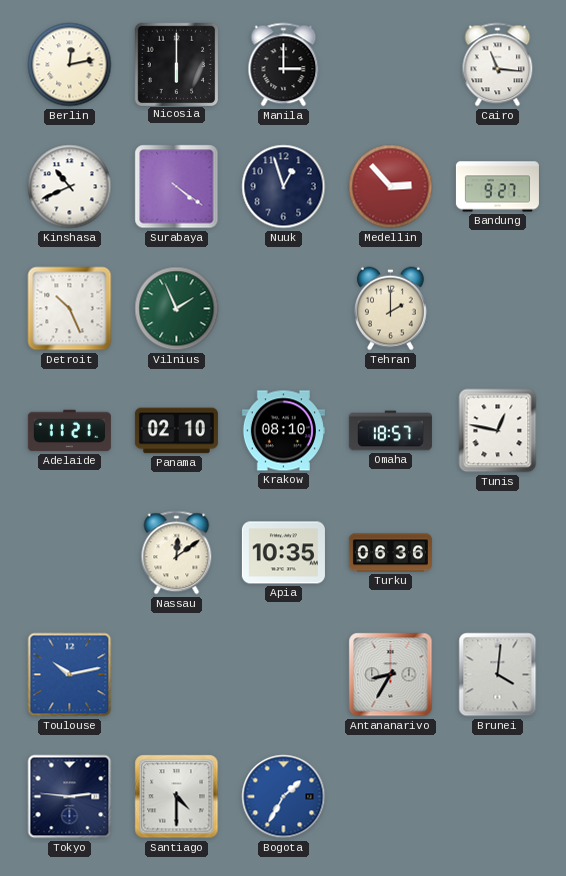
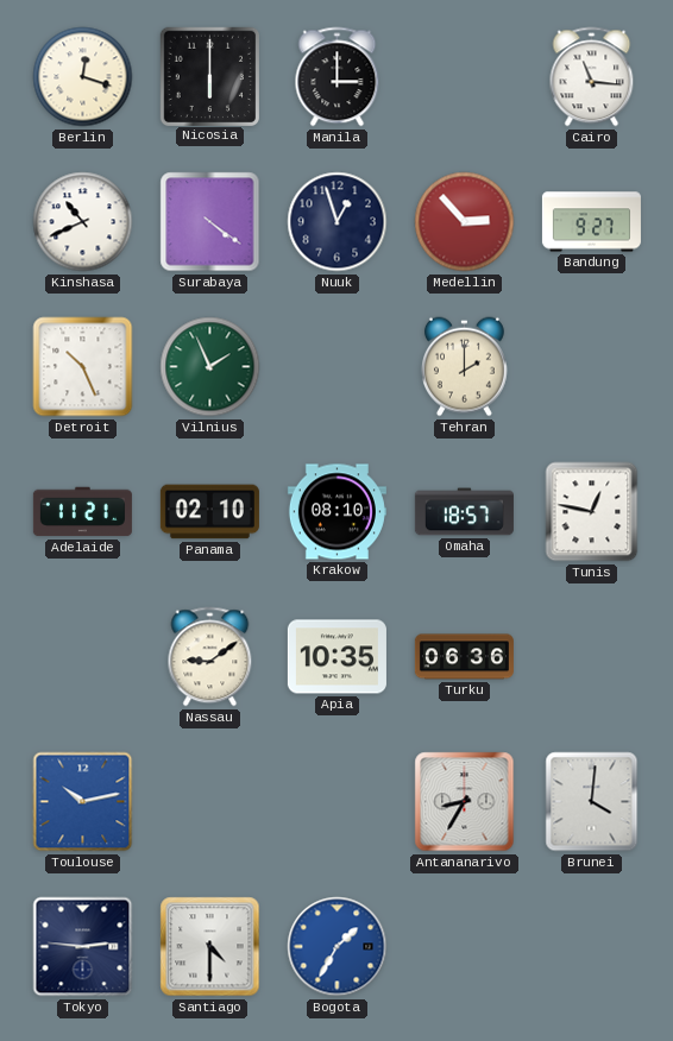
Berlin: 12:13 -> 12:18 (83, 77)
Nassau: 12:09 -> 9:09 (210, 657)
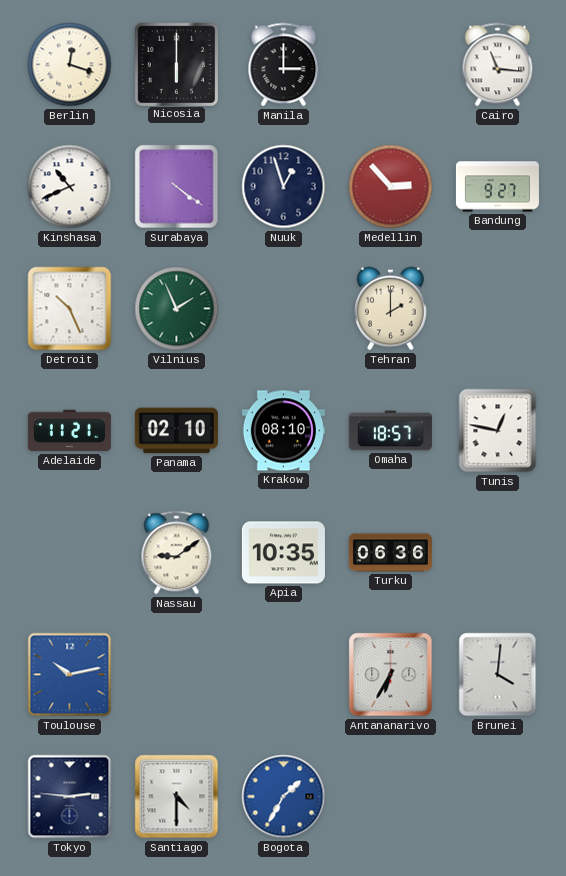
Antananarivo: 8:35 -> 6:35 (391, 675)
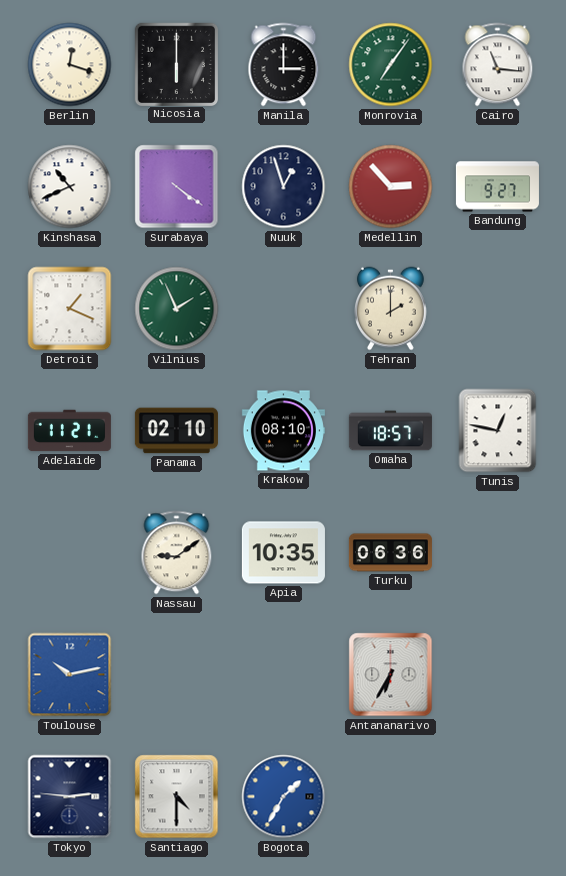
Monrovia: none -> 7:06 (391, 65)
Detroit: 10:26 -> 1:19 (70, 309)
Brunei: 4:01 -> none (498, 675)
